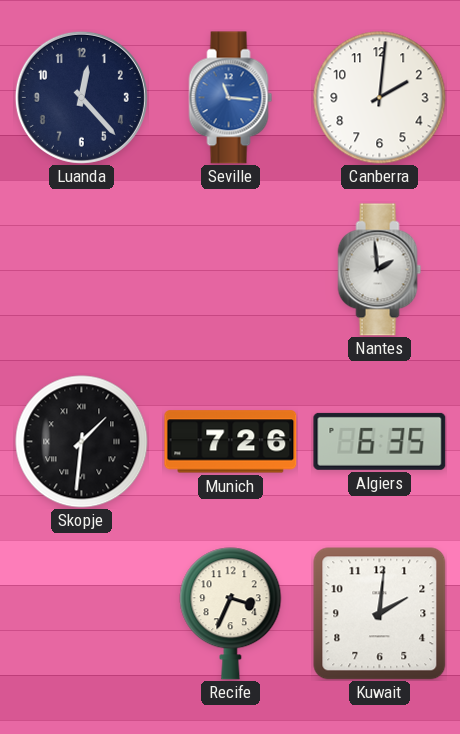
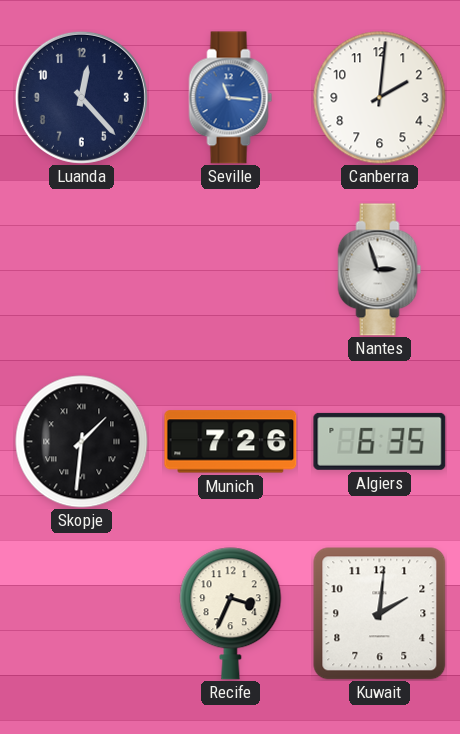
Nantes: 1:59 -> 2:57 (380, 270)
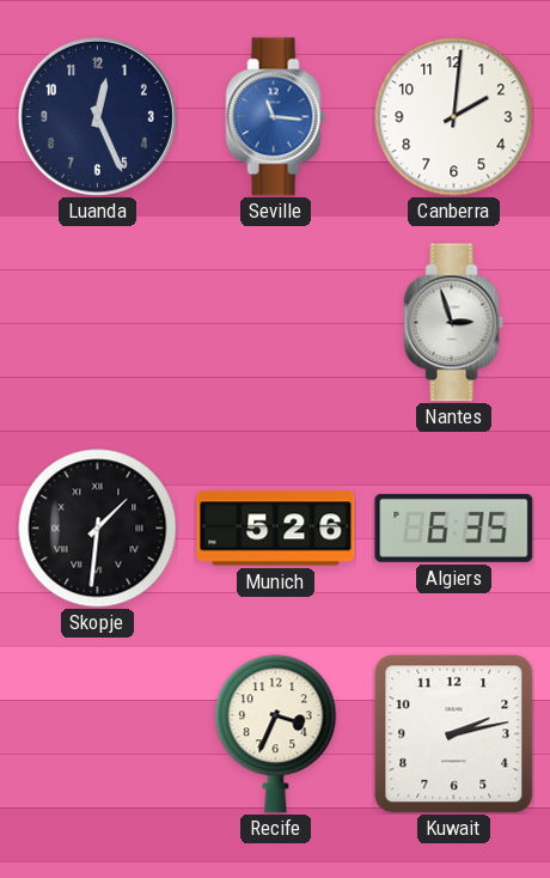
Luanda: 12:23 -> 12:26 (97, 116)
Munich: 7:26 -> 5:26 (276, 529)
Kuwait: 2:01 -> 2:13 (454, 734)
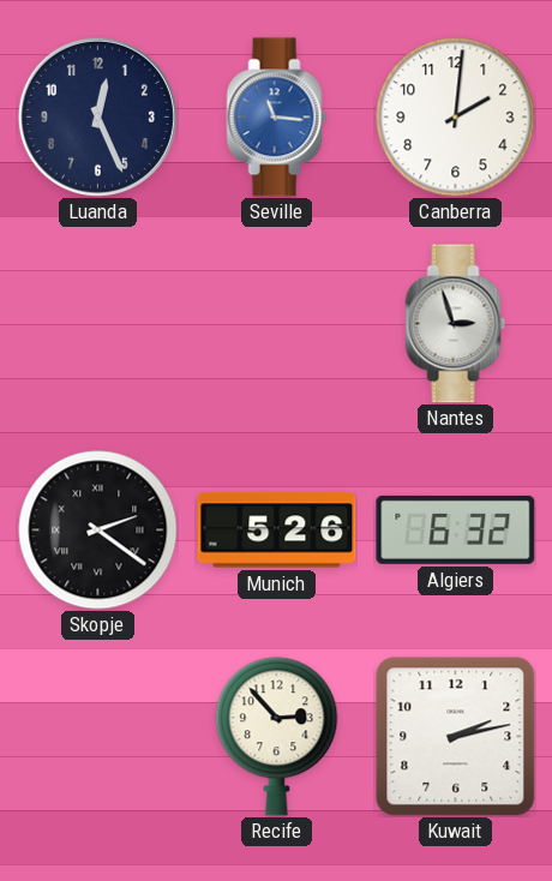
Skopje: 1:31 -> 2:21 (98, 531)
Algiers: 6:35 -> 6:32 (456, 529)
Recife: 3:34 -> 2:53 (277, 737)
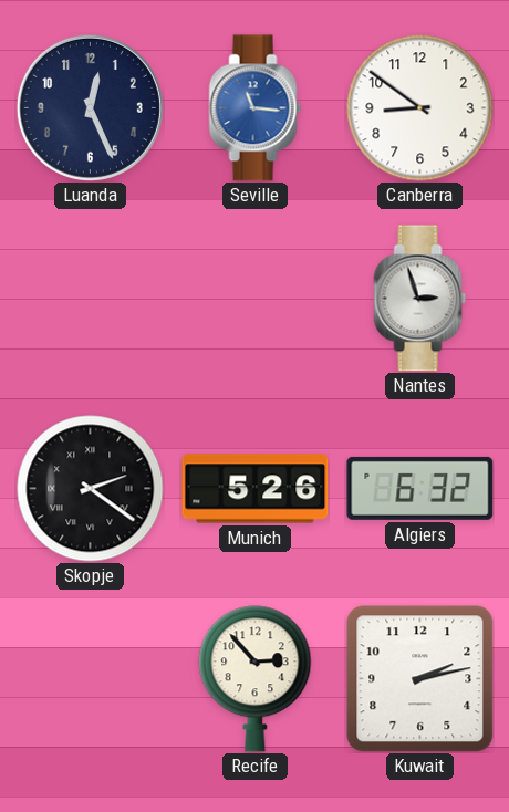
Canberra: 2:01 -> 8:51 (420, 108)
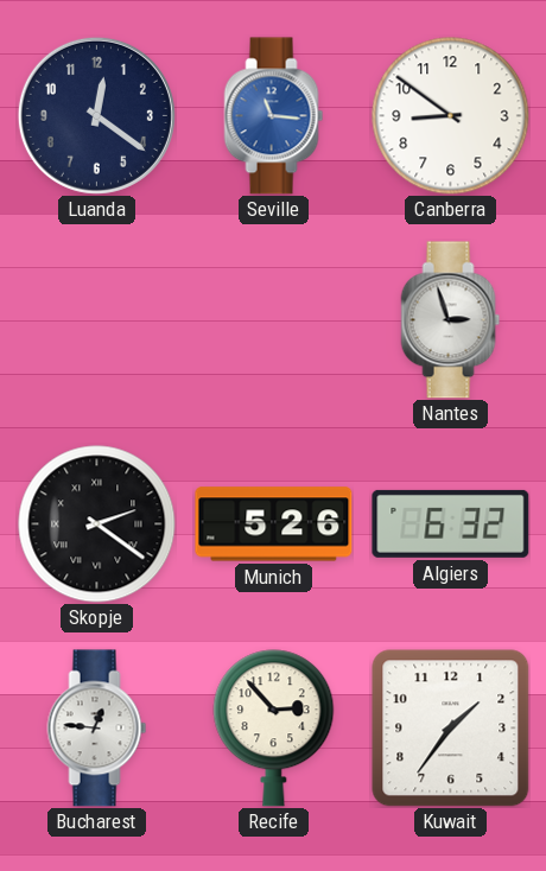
Luanda: 12:26 -> 12:21 (96, 115)
Bucharest: none -> 12:46 (97, 729)
Kuwait: 2:13 -> 1:36 (451, 729)
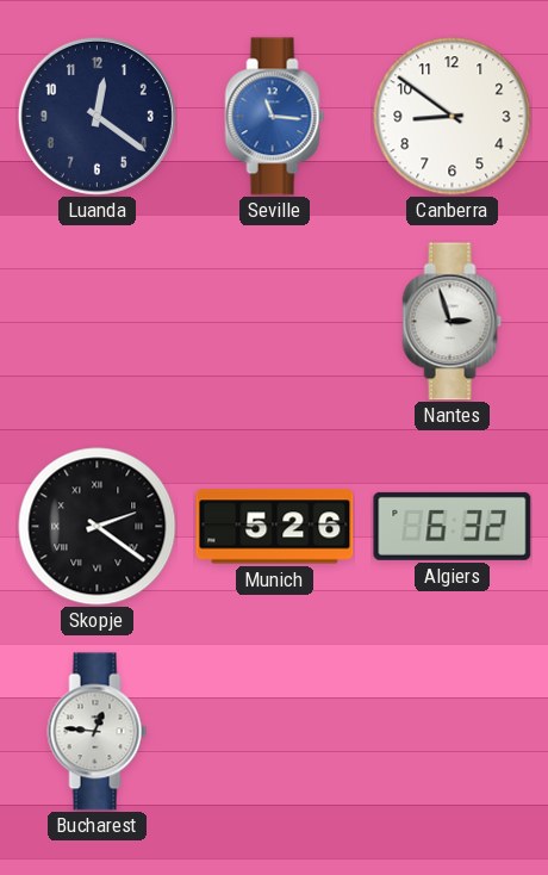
Recife: 2:53 -> none (274, 729)
Kuwait: 1:36 -> none (451, 729)
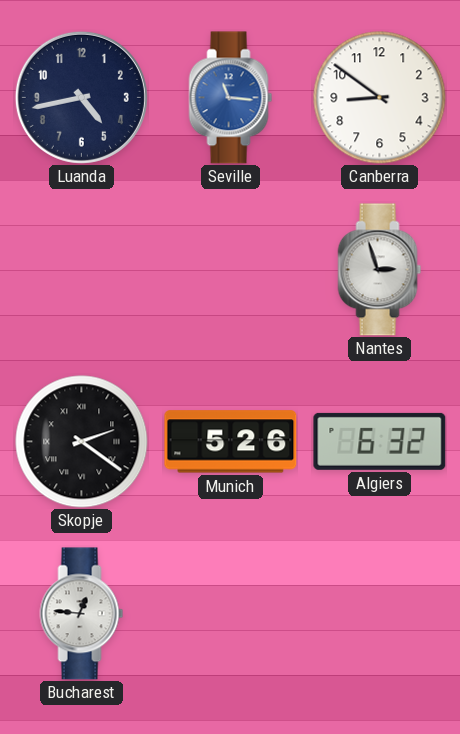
Luanda: 12:21 -> 4:43 (81, 97)
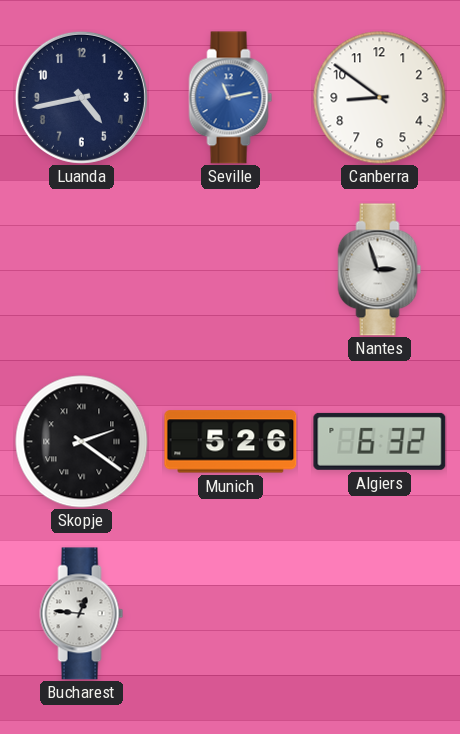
Seville: 11:16 -> 11:13 (231, 98)
